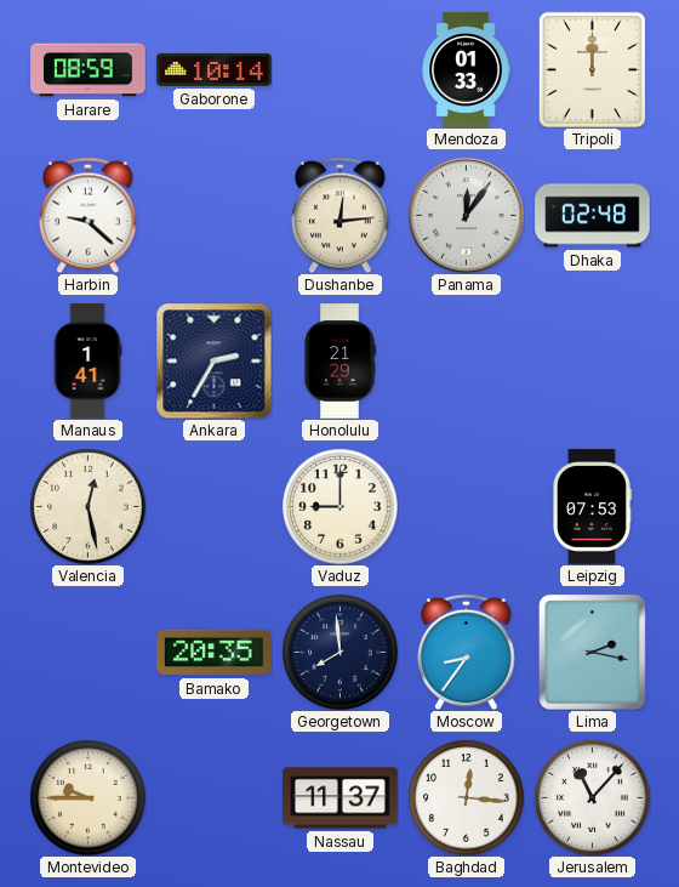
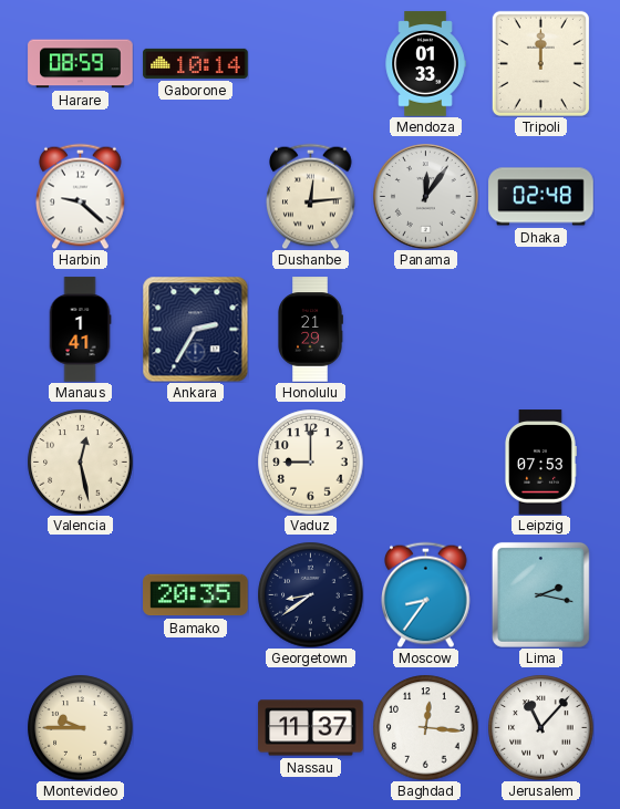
Georgetown: 7:59 -> 8:39 (310, 594)
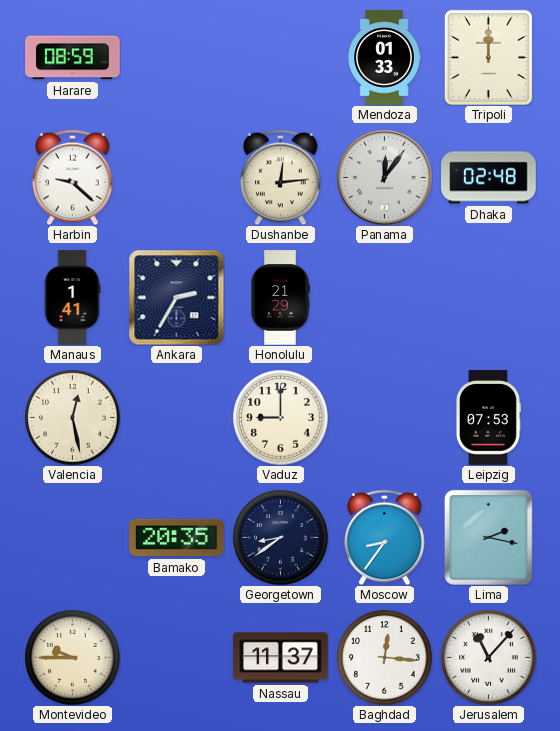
Gaborone: 10:14 -> none (196, 63)
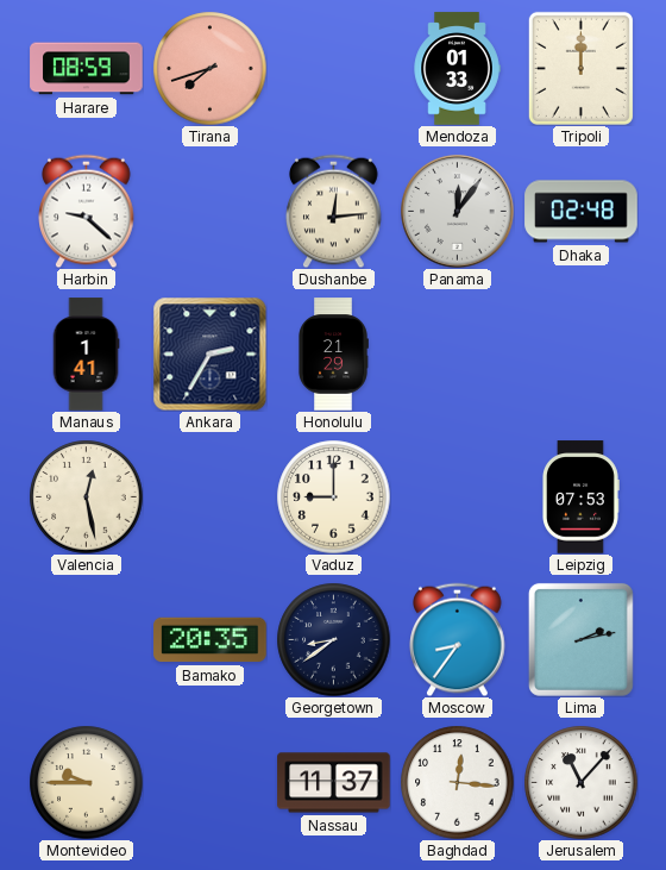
Tirana: none -> 7:42 (209, 68)
Lima: 2:17 -> 2:13 (580, 639)
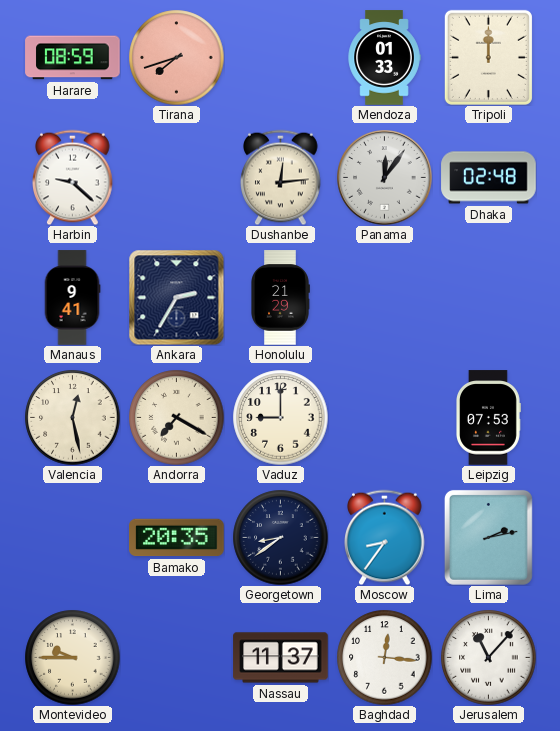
Manaus: 1:41 -> 9:41 (72, 298)
Andorra: none -> 7:20 (176, 417)
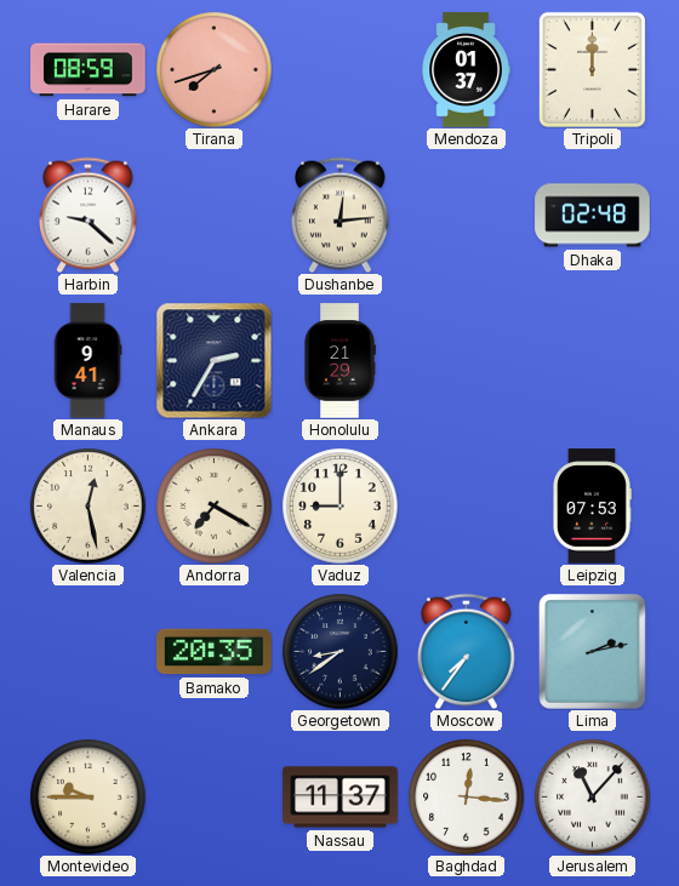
Mendoza: 01:33 -> 01:37 (466, 70)
Panama: 12:06 -> none (385, 178)
Moscow: 8:36 -> 7:36 (467, 651)
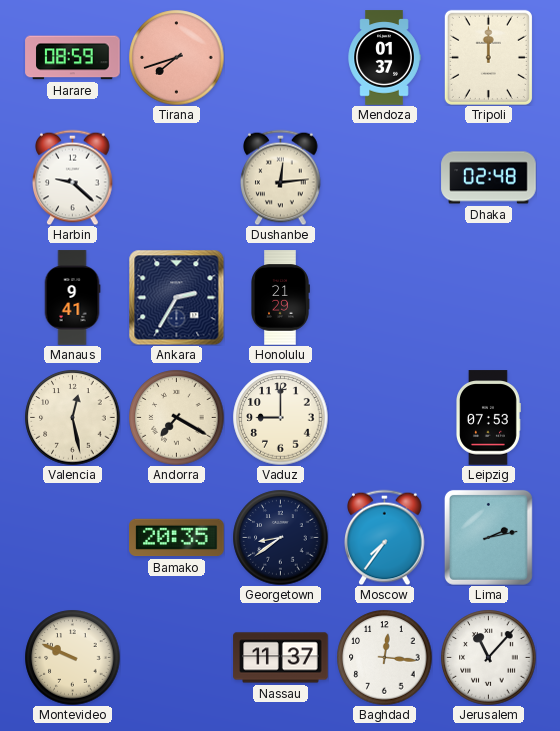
Montevideo: 9:45 -> 9:49 (72, 657)
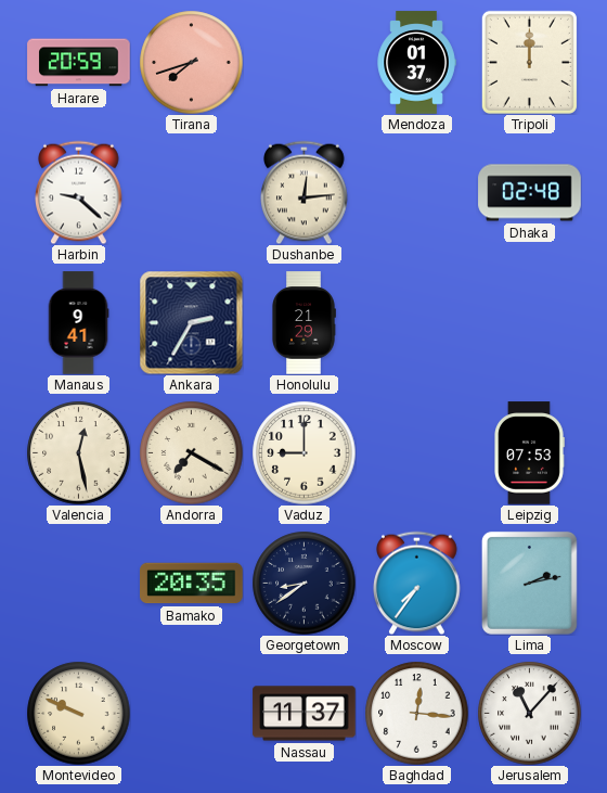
Harare: 08:59 -> 20:59 (79, 63)
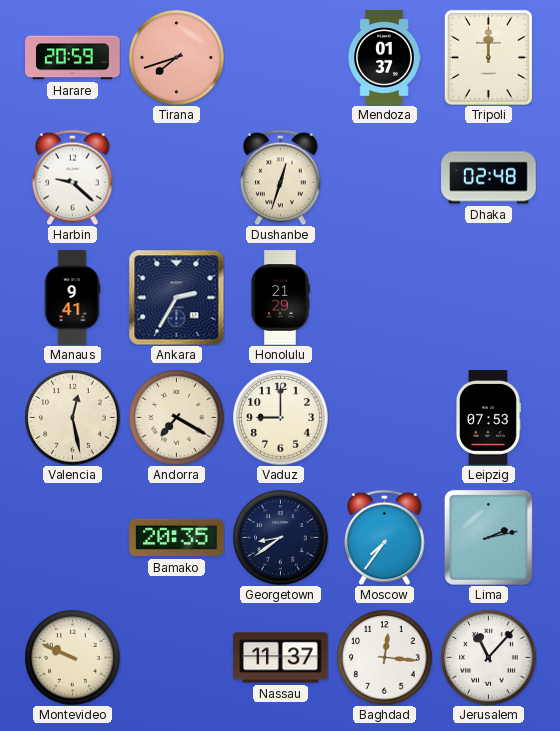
Dushanbe: 12:14 -> 12:33 (281, 177)
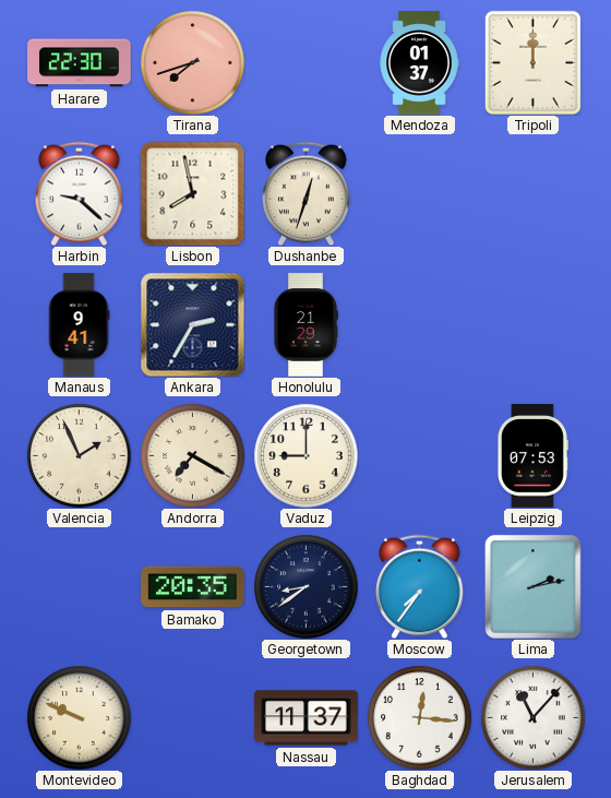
Harare: 20:59 -> 22:30 (80, 63)
Lisbon: none -> 7:58 (192, 193)
Dhaka: 02:48 -> none (489, 178)
Valencia: 12:28 -> 1:56 (79, 455)
